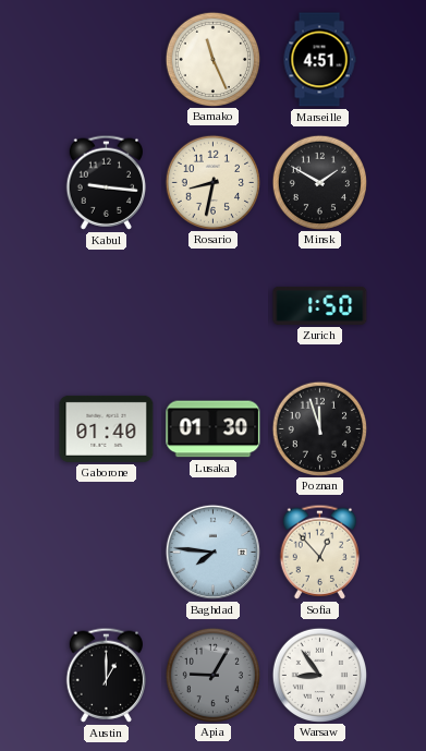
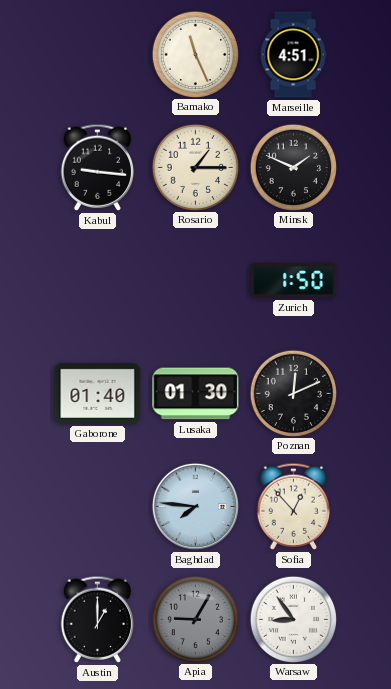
Rosario: 8:32 -> 1:15 (195, 167)
Minsk: 1:50 -> 1:49 (293, 167)
Poznan: 11:57 -> 12:11 (293, 393)
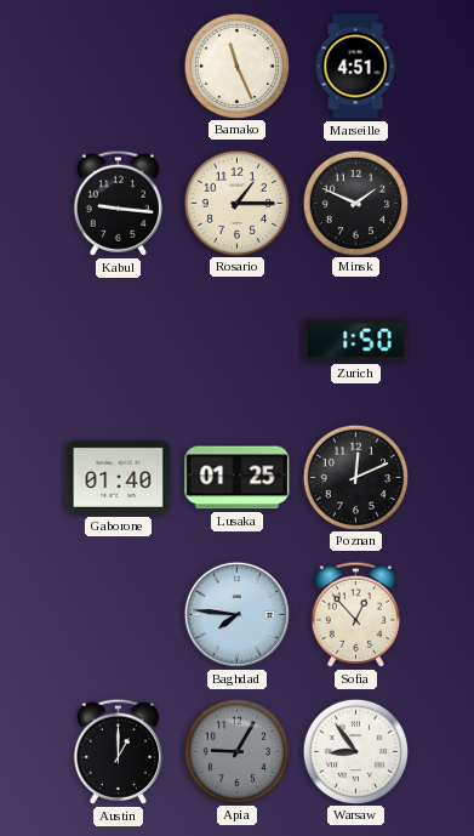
Lusaka: 01:30 -> 01:25 (238, 478)
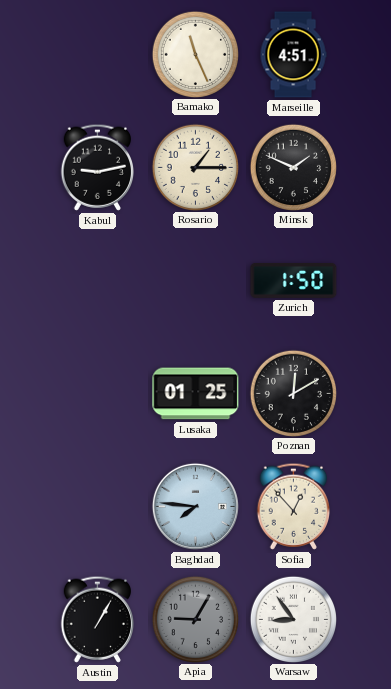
Kabul: 9:16 -> 9:13 (98, 167)
Gaborone: 01:40 -> none (119, 477)
Poznan: 12:11 -> 12:10 (293, 393)
Austin: 1:00 -> 1:05 (98, 619)
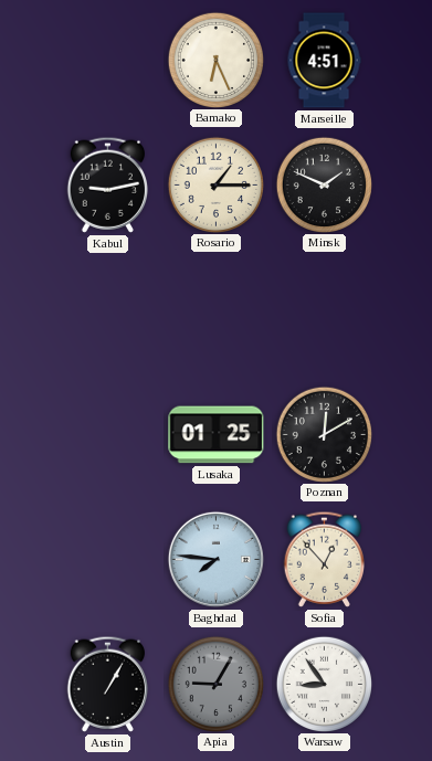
Bamako: 11:26 -> 6:26 (215, 60)
Zurich: 1:50 -> none (294, 280)
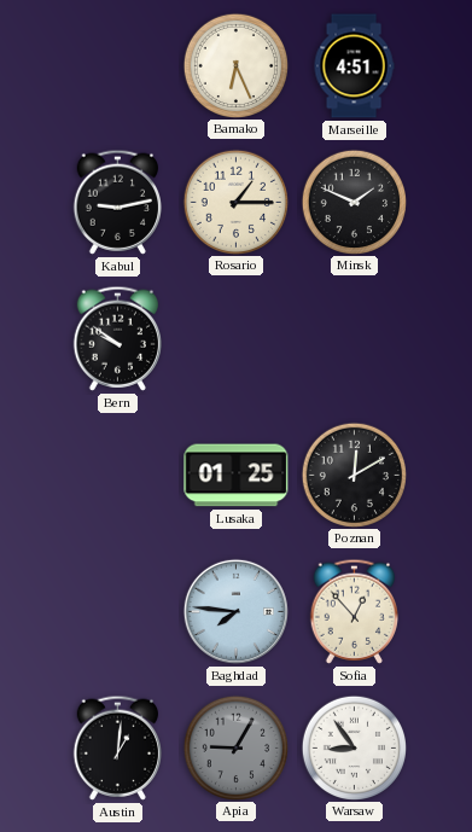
Bern: none -> 9:51 (118, 338)
Austin: 1:05 -> 1:01 (118, 747)
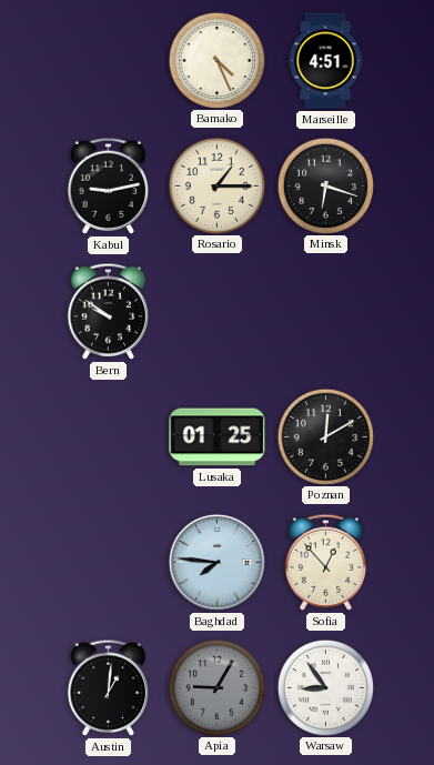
Bamako: 6:26 -> 4:26 (216, 60)
Minsk: 1:49 -> 6:18 (325, 185)
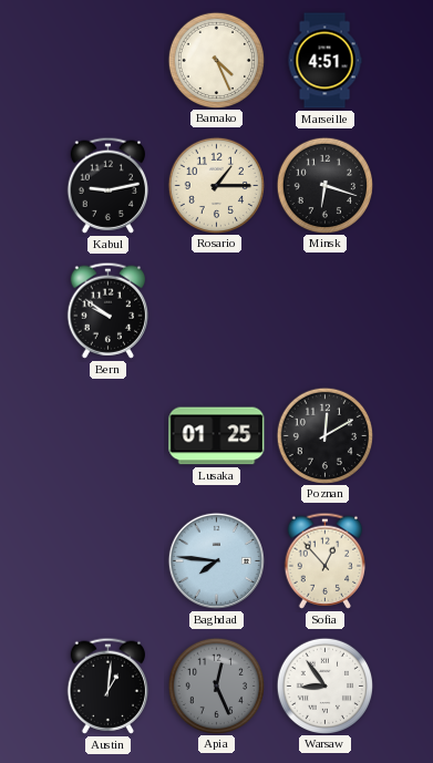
Apia: 9:05 -> 12:26 (216, 685)
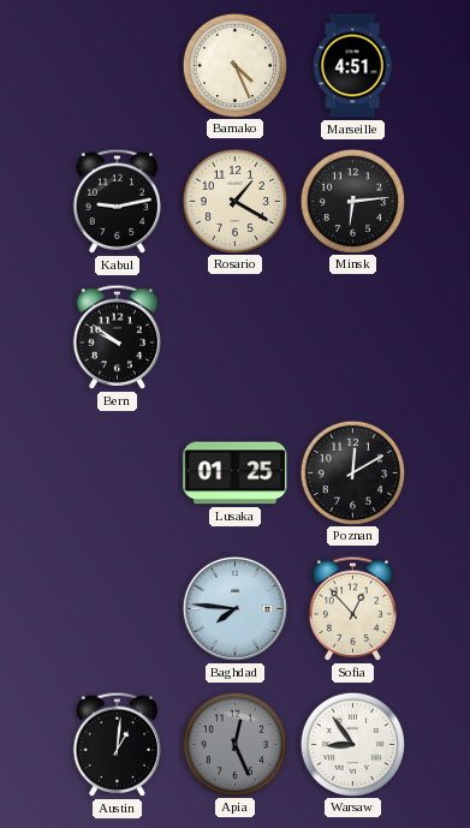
Rosario: 1:15 -> 1:20 (234, 201)
Minsk: 6:18 -> 6:14 (352, 201)
